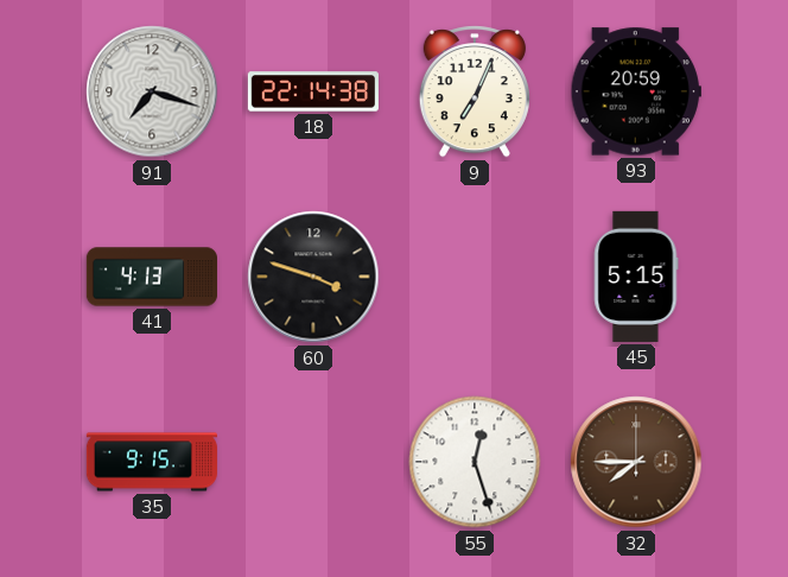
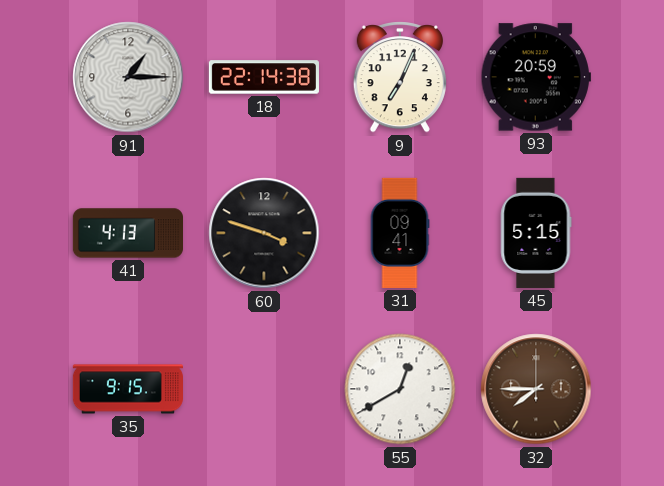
91: 7:18 -> 1:15 (128, 77)
31: none -> 09:41 (400, 233)
55: 12:27 -> 12:40 (400, 389)
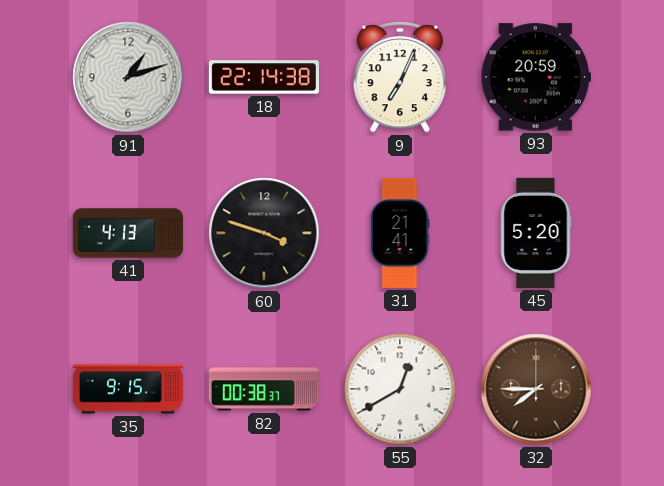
91: 1:15 -> 1:12 (128, 77)
31: 09:41 -> 21:41 (400, 233)
45: 5:15 -> 5:20 (536, 233)
82: none -> 00:38 (264, 389)
